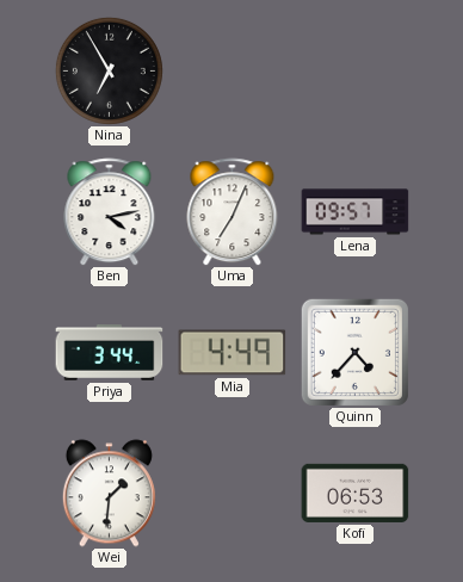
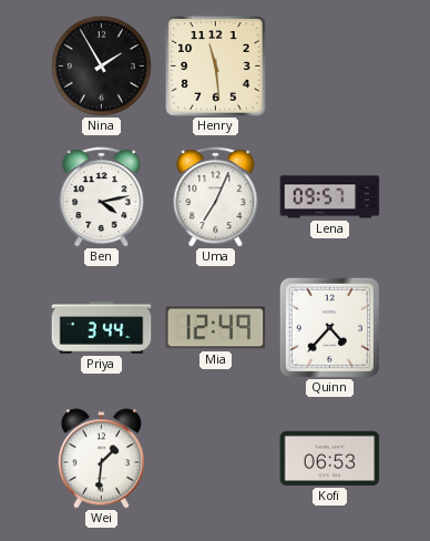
Nina: 6:55 -> 1:55 (101, 65)
Henry: none -> 11:29 (216, 67)
Mia: 4:49 -> 12:49 (216, 328)
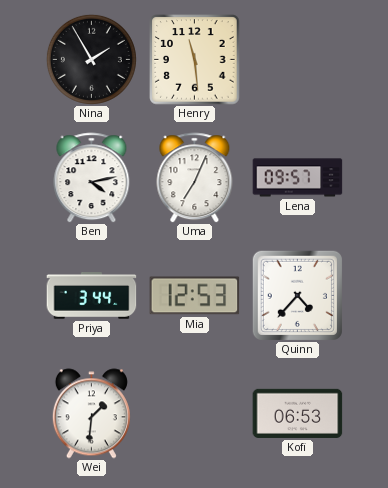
Mia: 12:49 -> 12:53 (195, 296)
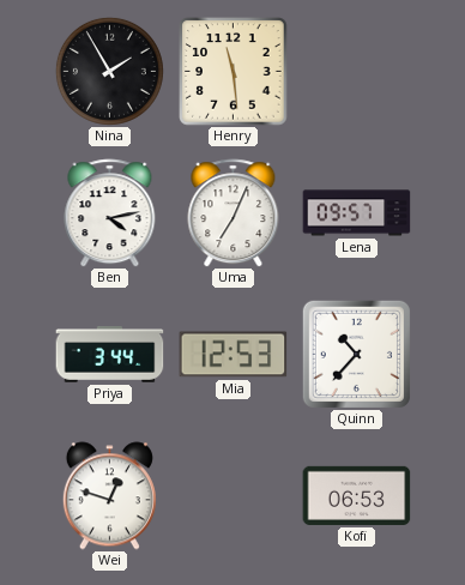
Quinn: 4:37 -> 10:37 (356, 354)
Wei: 1:31 -> 12:48 (109, 496)
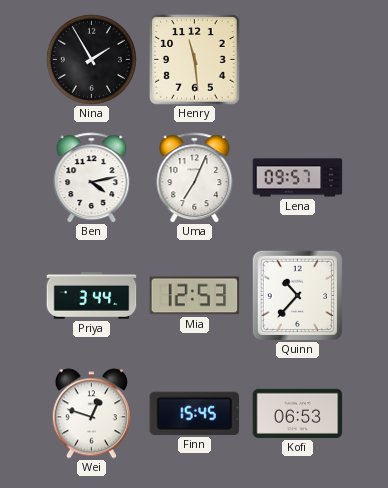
Finn: none -> 15:45 (195, 413)
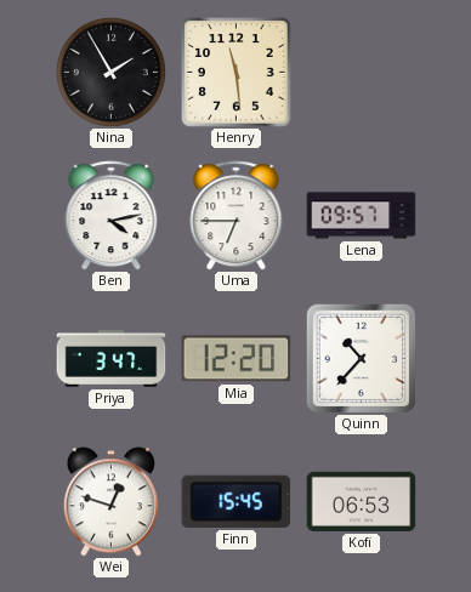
Uma: 7:04 -> 6:45 (237, 216)
Priya: 3:44 -> 3:47 (112, 359)
Mia: 12:53 -> 12:20 (237, 359)
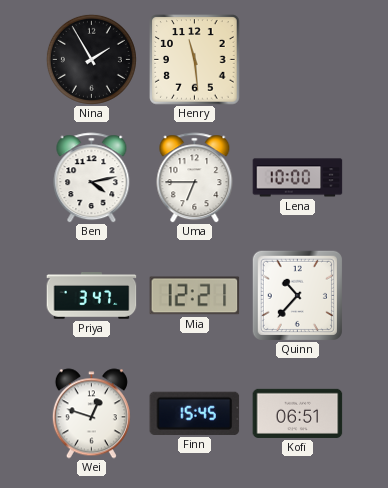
Lena: 09:57 -> 10:00 (298, 178)
Mia: 12:20 -> 12:21 (195, 296)
Kofi: 06:53 -> 06:51 (298, 413)
